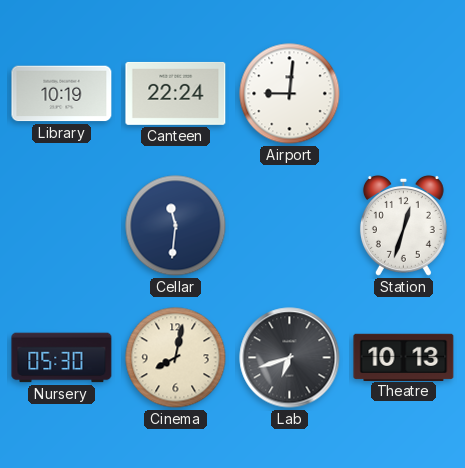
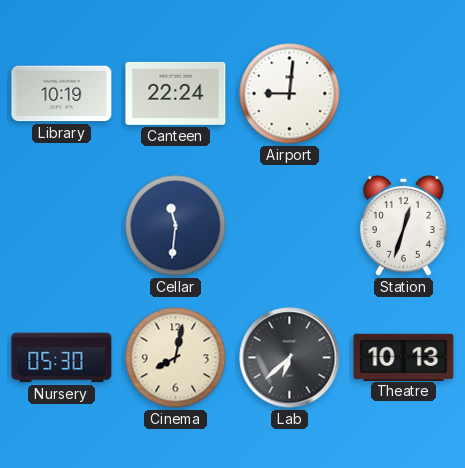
Lab: 6:42 -> 6:38 (290, 358)
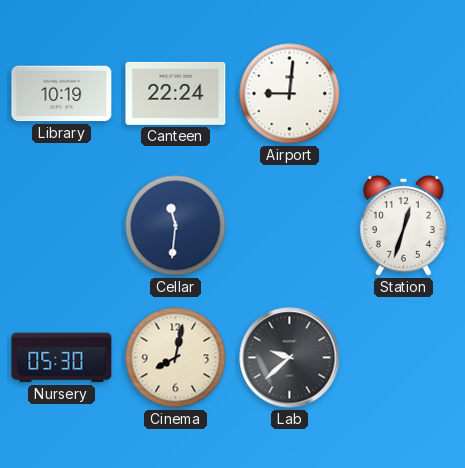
Lab: 6:38 -> 9:38 (290, 358)
Theatre: 10:13 -> none (404, 357)
